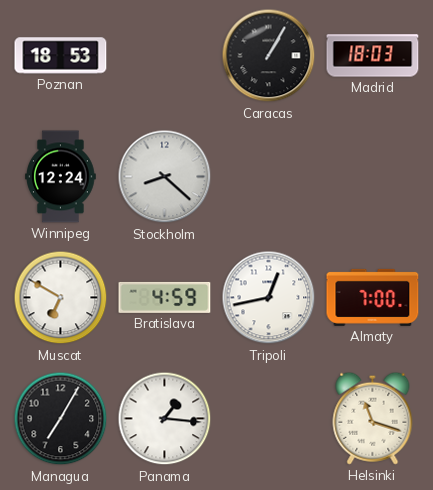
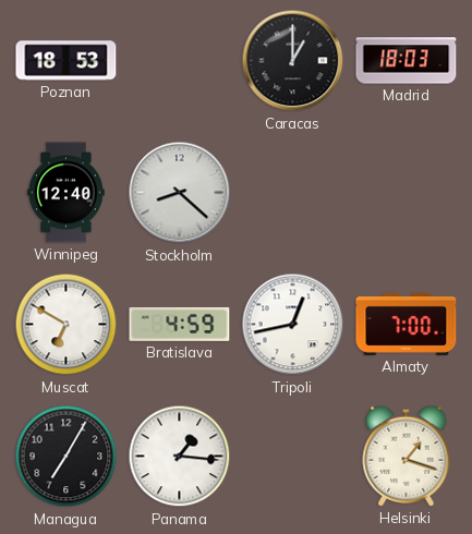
Caracas: 1:05 -> 1:00 (293, 61)
Winnipeg: 12:24 -> 12:40 (66, 193)
Helsinki: 11:18 -> 1:18 (407, 456)
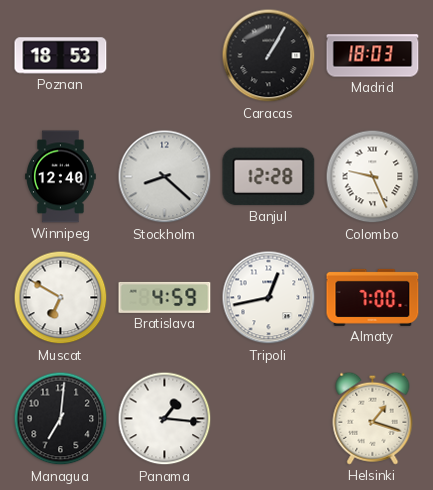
Caracas: 1:00 -> 1:05 (269, 56)
Banjul: none -> 12:28 (269, 177)
Colombo: none -> 9:26 (373, 177)
Managua: 7:05 -> 7:01 (61, 419)
